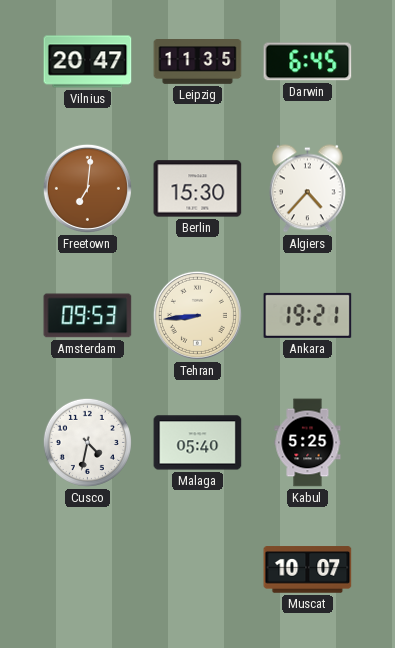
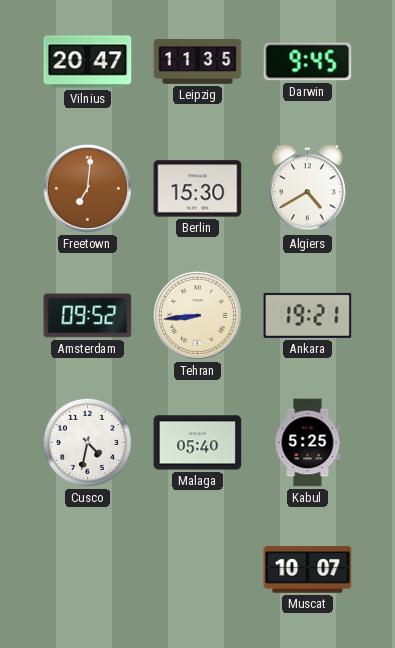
Darwin: 6:45 -> 9:45 (308, 62)
Algiers: 4:37 -> 4:40 (307, 189)
Amsterdam: 09:53 -> 09:52 (88, 316)
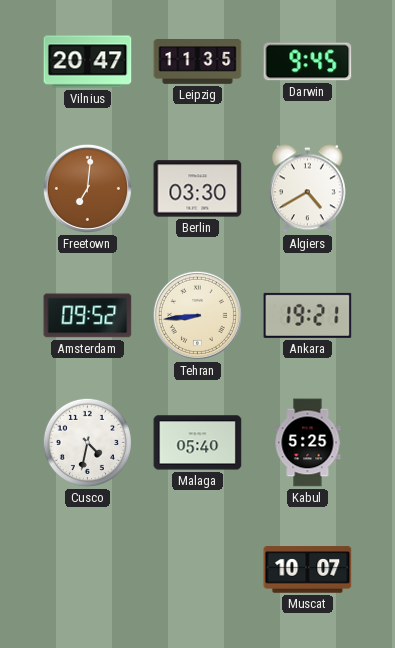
Berlin: 15:30 -> 03:30 (198, 189)
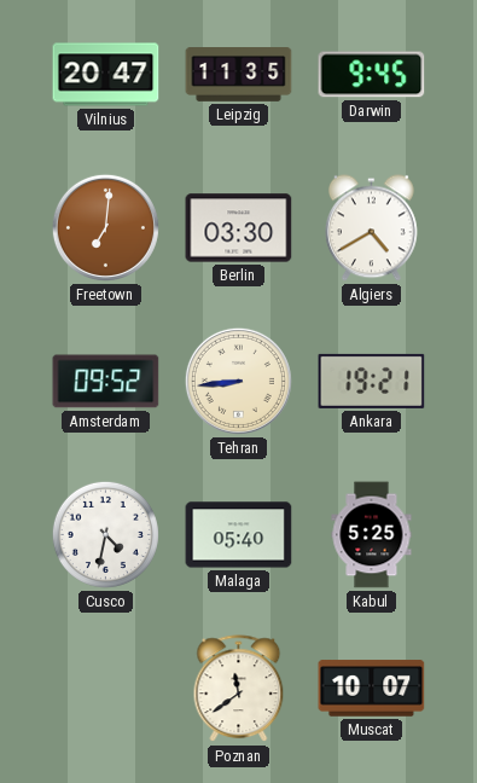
Poznan: none -> 11:39 (239, 689)
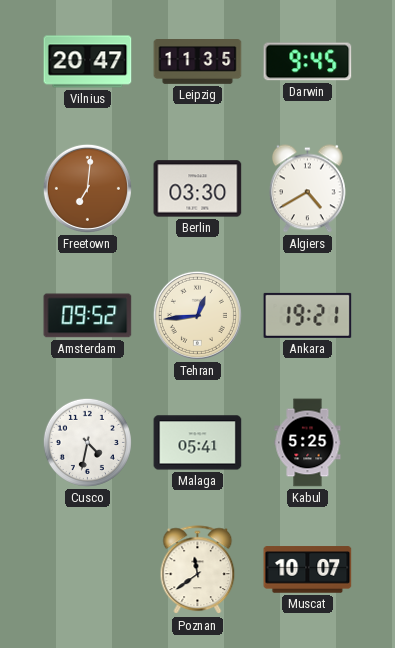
Tehran: 8:44 -> 12:44 (197, 315)
Malaga: 05:40 -> 05:41 (198, 443)
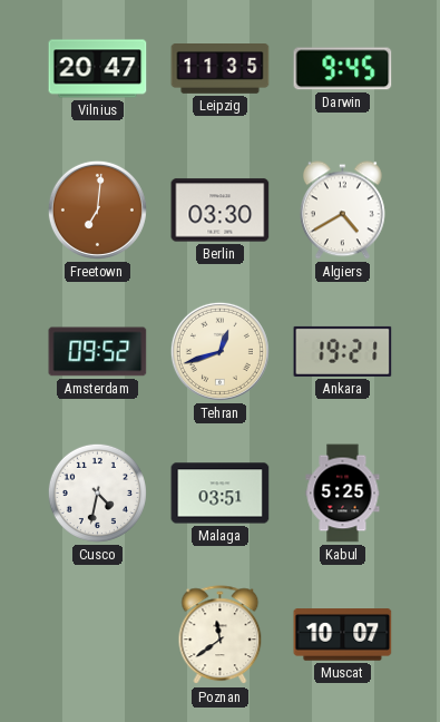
Tehran: 12:44 -> 12:42 (219, 351)
Malaga: 05:41 -> 03:51 (221, 494)
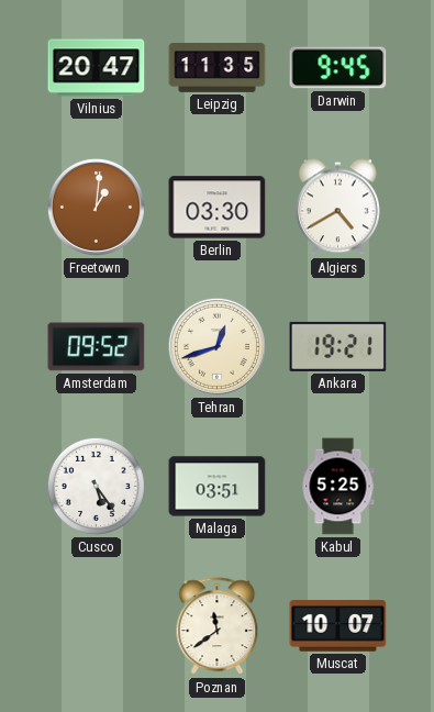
Freetown: 7:01 -> 1:01 (96, 207)
Cusco: 4:32 -> 5:24 (96, 486)
